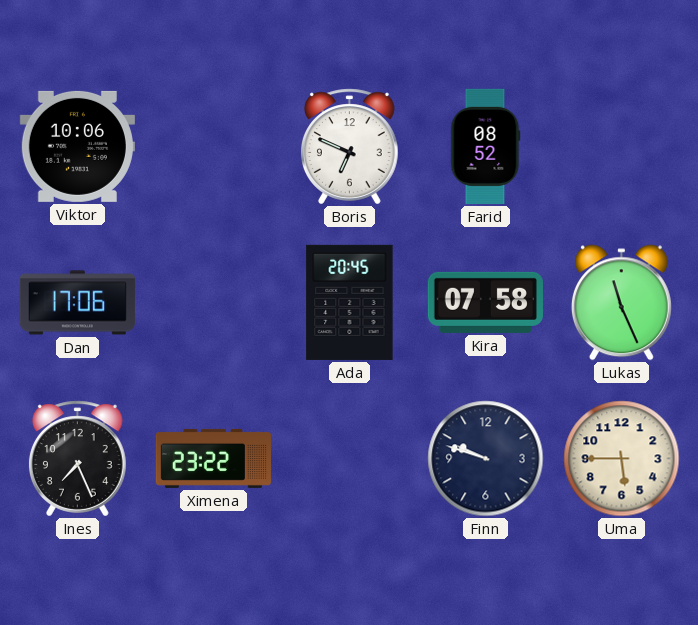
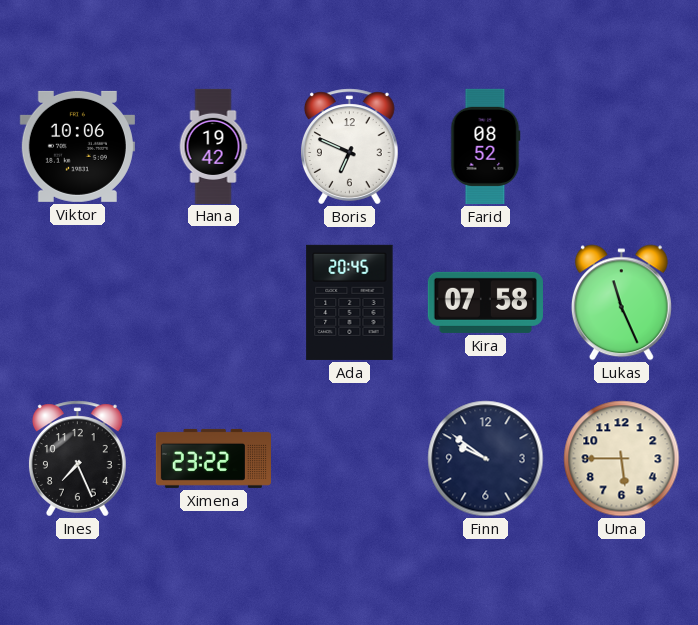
Hana: none -> 19:42 (213, 146)
Dan: 17:06 -> none (77, 303)
Finn: 9:48 -> 9:51 (486, 459)
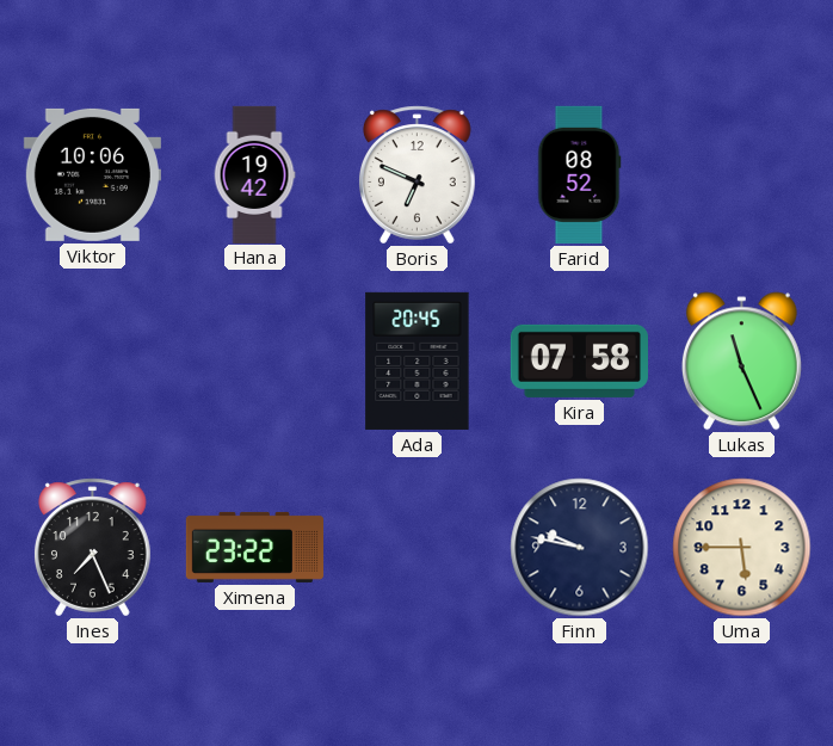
Finn: 9:51 -> 9:47 (580, 548)
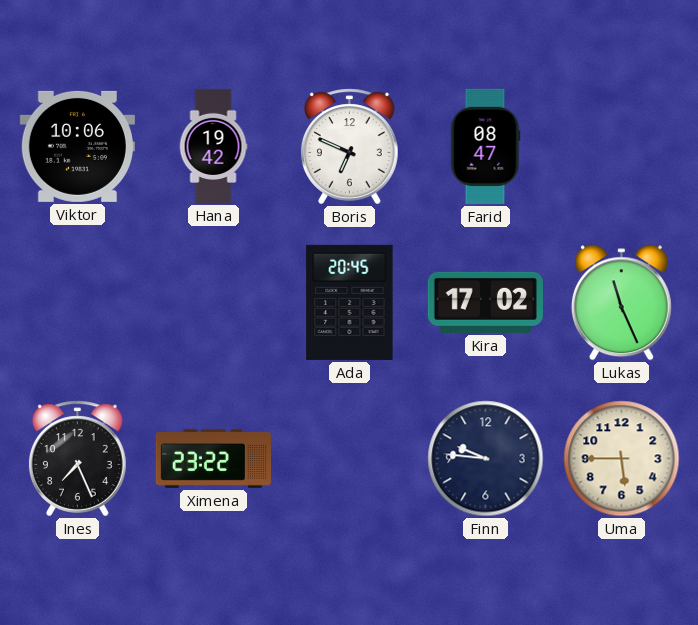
Farid: 08:52 -> 08:47 (485, 146)
Kira: 07:58 -> 17:02 (485, 302)
Finn: 9:47 -> 9:46 (486, 459)
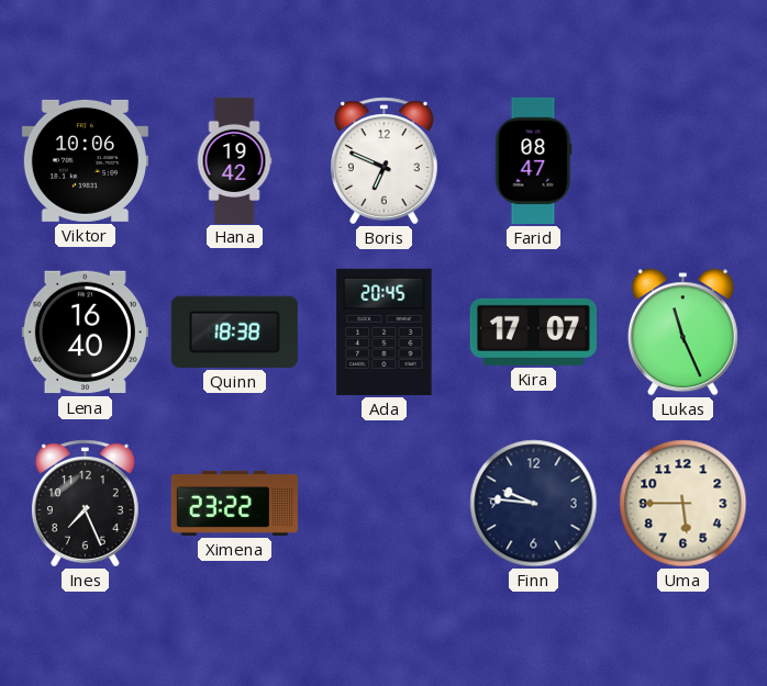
Lena: none -> 16:40 (85, 333)
Quinn: none -> 18:38 (234, 331)
Kira: 17:02 -> 17:07 (533, 331)
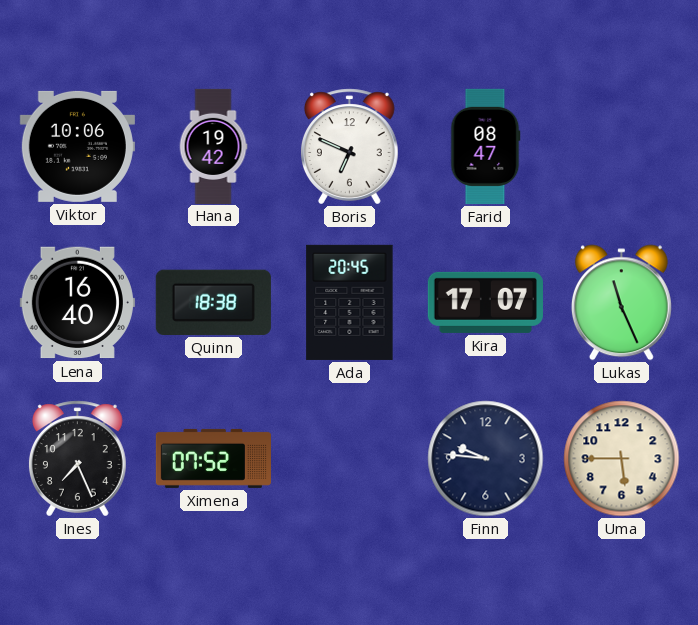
Ximena: 23:22 -> 07:52 (213, 458)
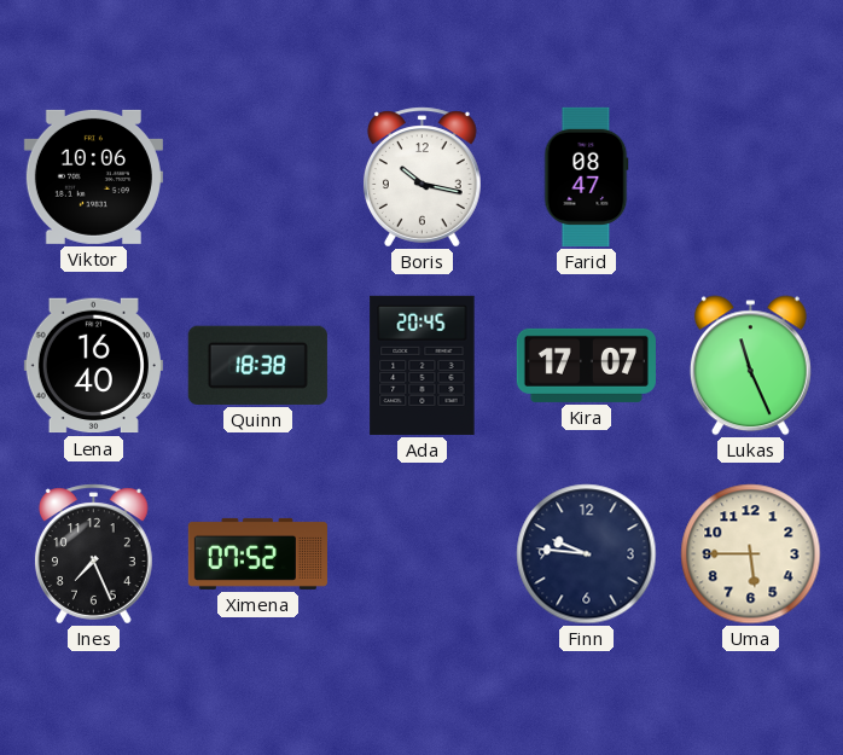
Hana: 19:42 -> none (213, 146)
Boris: 6:49 -> 10:17 (421, 178)
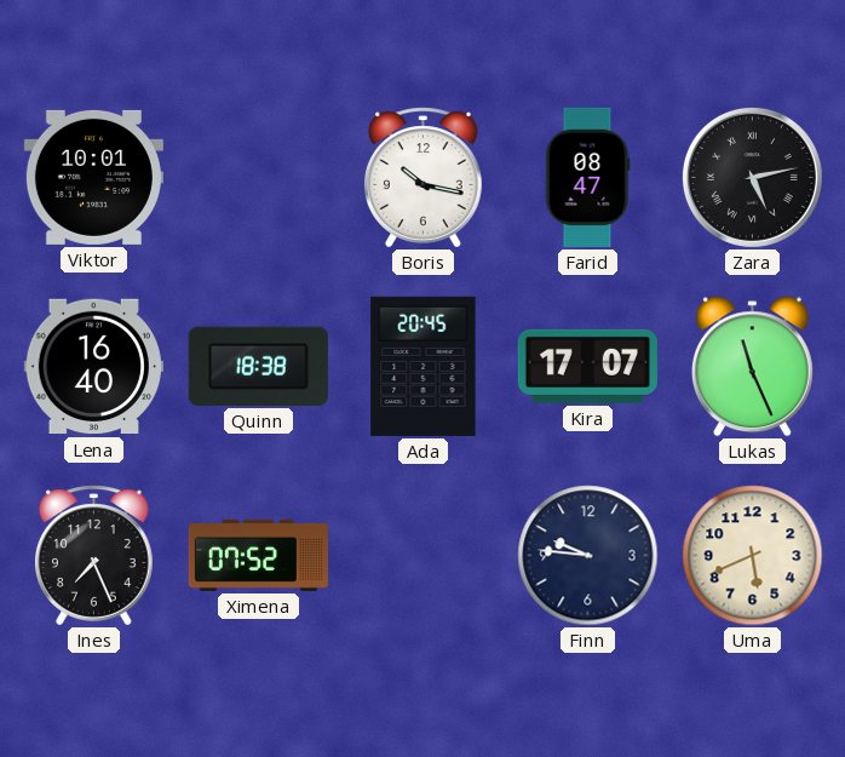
Viktor: 10:06 -> 10:01 (93, 177)
Zara: none -> 5:13 (752, 177)
Uma: 5:45 -> 5:41 (753, 556)
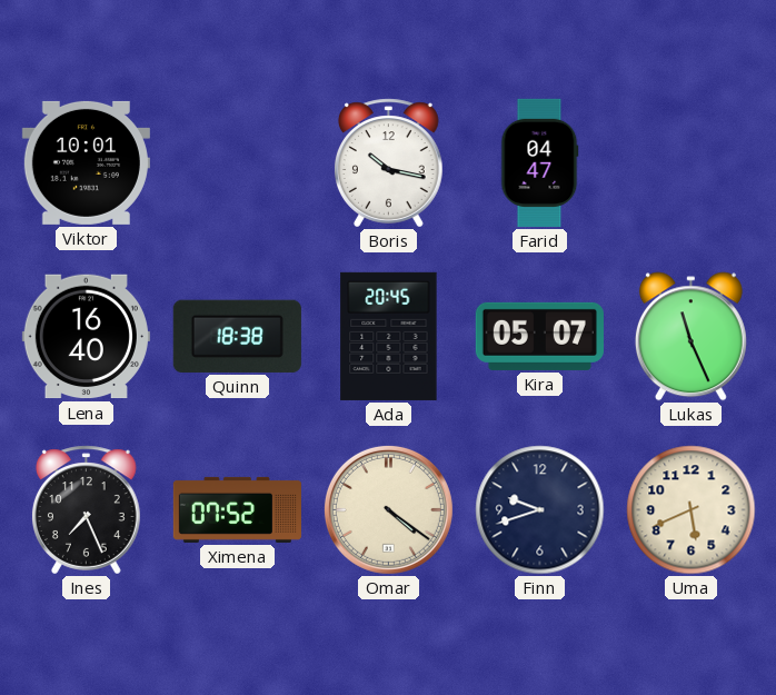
Farid: 08:47 -> 04:47 (539, 162)
Zara: 5:13 -> none (752, 177)
Kira: 17:07 -> 05:07 (539, 336)
Omar: none -> 4:21 (388, 509)
Finn: 9:46 -> 9:42 (540, 510)
